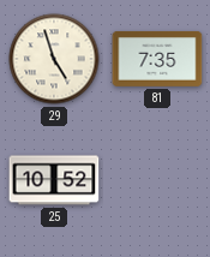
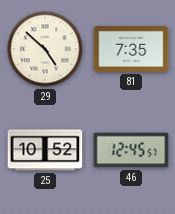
29: 4:57 -> 4:52 (45, 49)
46: none -> 12:45 (131, 150)
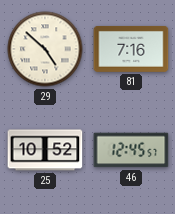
81: 7:35 -> 7:16 (131, 49)
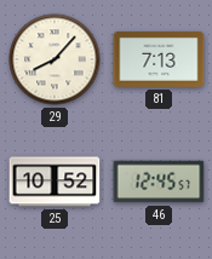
29: 4:52 -> 8:07 (55, 59)
81: 7:16 -> 7:13 (159, 59)
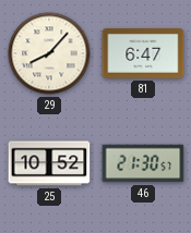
81: 7:13 -> 6:47 (143, 53)
46: 12:45 -> 21:30 (143, 163)
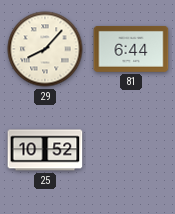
81: 6:47 -> 6:44 (131, 49)
46: 21:30 -> none (143, 163)
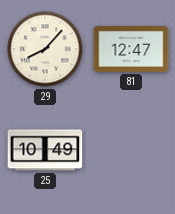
81: 6:44 -> 12:47 (131, 49)
25: 10:52 -> 10:49 (45, 150)
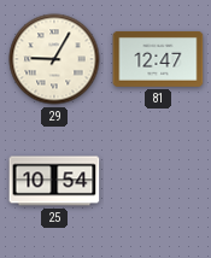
29: 8:07 -> 9:05 (54, 59)
25: 10:49 -> 10:54 (54, 181)
